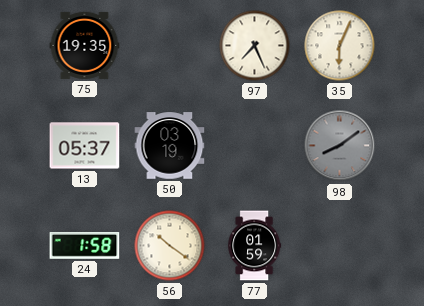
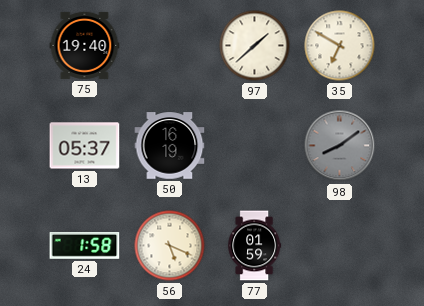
75: 19:35 -> 19:40 (85, 45)
97: 7:26 -> 1:38 (255, 46)
35: 6:04 -> 6:50 (340, 46)
50: 03:19 -> 16:19 (170, 146)
56: 10:21 -> 5:19 (170, 246)
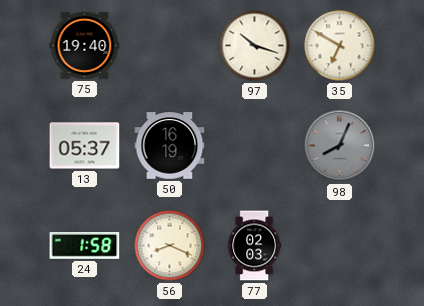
97: 1:38 -> 10:18 (255, 46)
98: 8:09 -> 8:04 (340, 146)
56: 5:19 -> 8:19 (170, 246)
77: 01:59 -> 02:03 (255, 246)
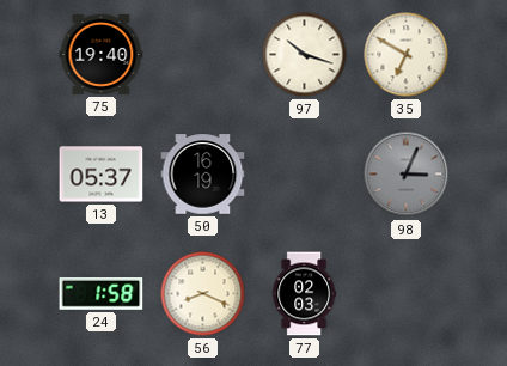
98: 8:04 -> 3:04 (407, 175)
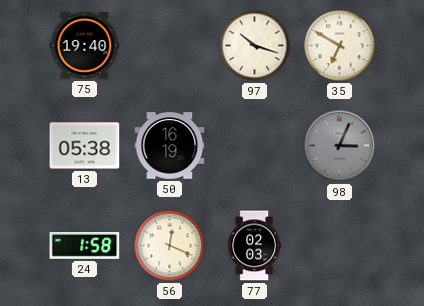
13: 05:37 -> 05:38 (85, 146)
56: 8:19 -> 12:19 (170, 246)
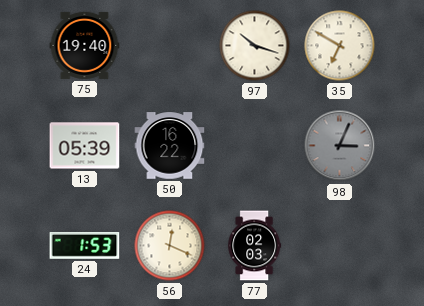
13: 05:38 -> 05:39 (85, 146)
50: 16:19 -> 16:22 (170, 146)
24: 1:58 -> 1:53 (85, 245)
